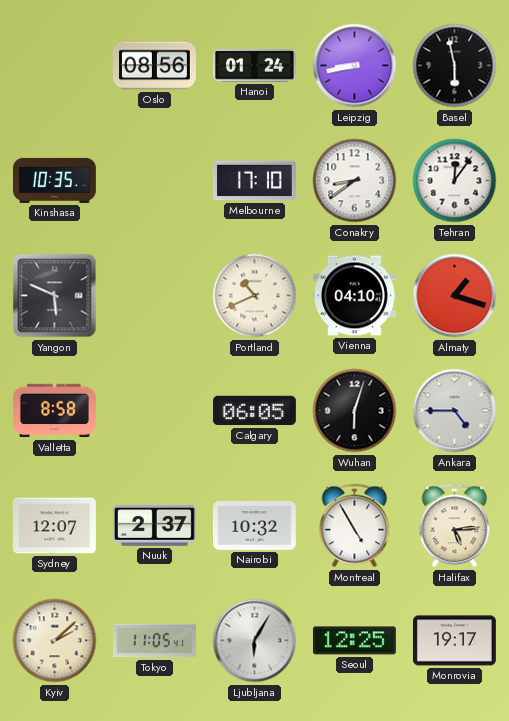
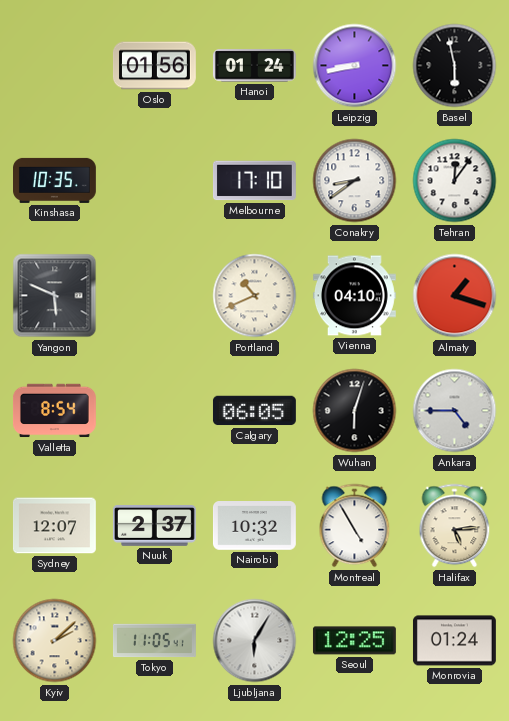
Oslo: 08:56 -> 01:56 (154, 66)
Valletta: 8:58 -> 8:54 (54, 411)
Monrovia: 19:17 -> 01:24 (454, 641)
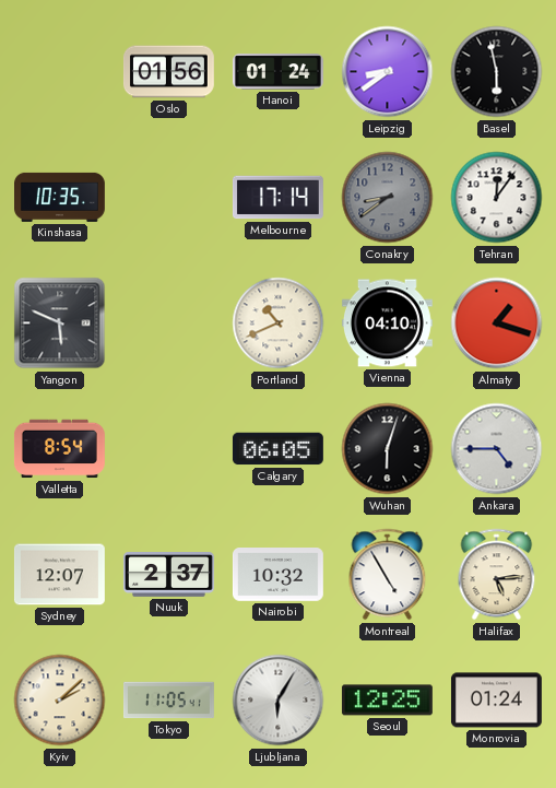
Leipzig: 8:43 -> 8:39 (388, 72)
Melbourne: 17:10 -> 17:14 (277, 198)
Conakry dial: white -> grey (388, 198)
